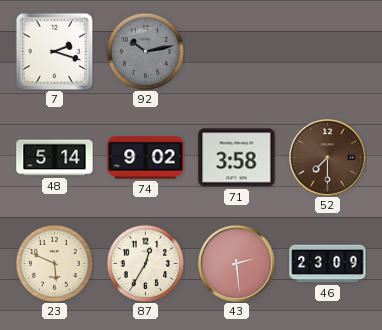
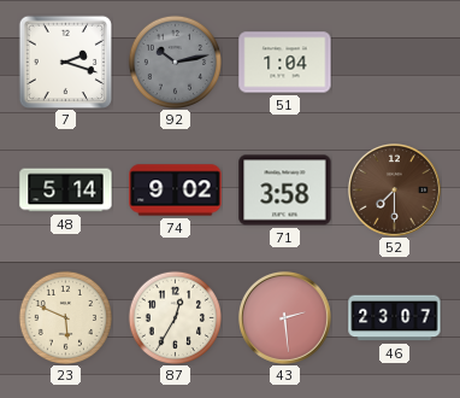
51: none -> 1:04 (285, 63)
46: 23:09 -> 23:07 (395, 318)
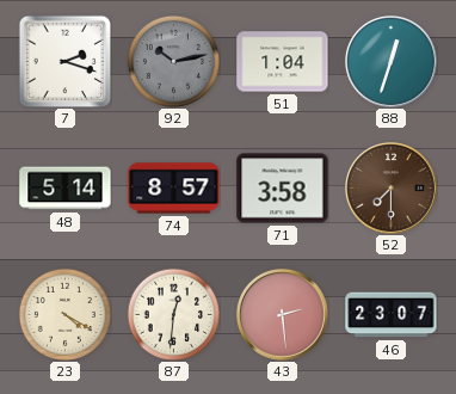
88: none -> 12:33 (390, 61)
74: 9:02 -> 8:57 (174, 189)
23: 5:49 -> 4:20 (64, 314)
87: 12:35 -> 12:31 (173, 314)
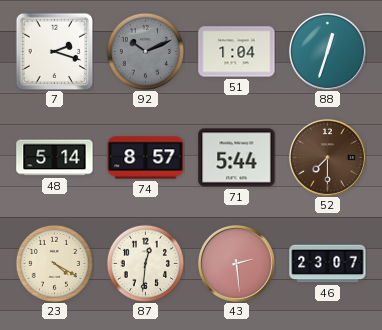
92: 10:13 -> 10:11 (145, 51)
71: 3:58 -> 5:44 (237, 158)
